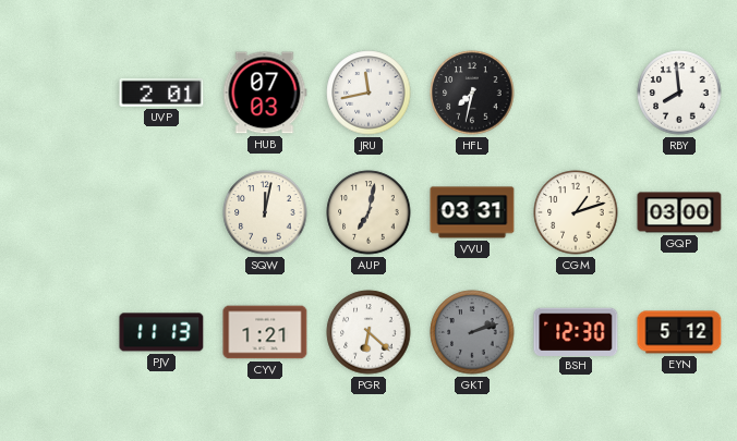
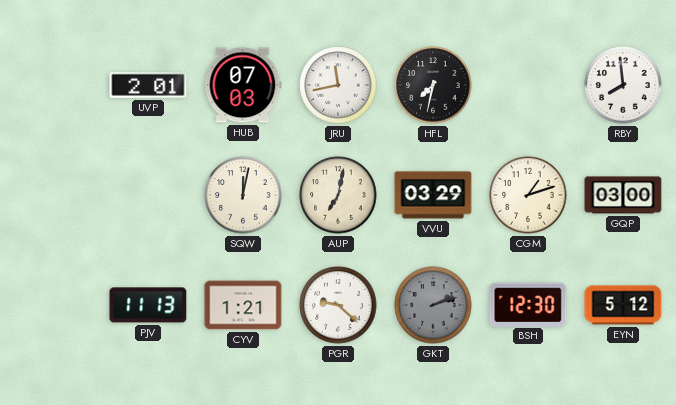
VVU: 03:31 -> 03:29 (433, 195)
PGR: 6:22 -> 9:22 (338, 305)
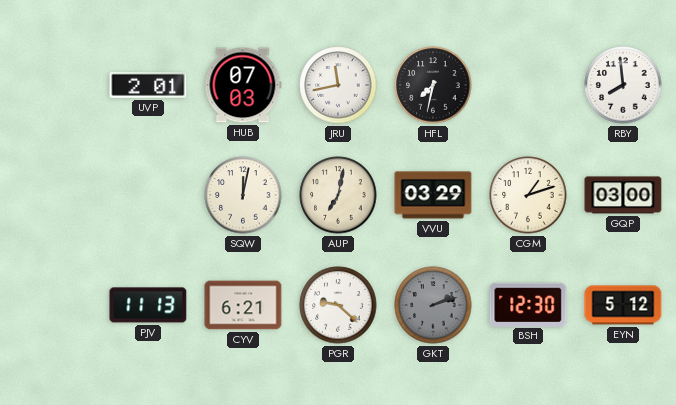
CYV: 1:21 -> 6:21 (243, 305)
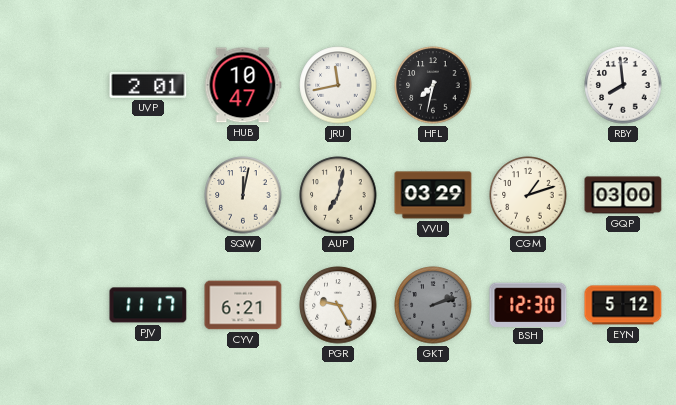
HUB: 07:03 -> 10:47 (243, 85)
PJV: 11:13 -> 11:17 (148, 305)
PGR: 9:22 -> 9:25 (338, 305)
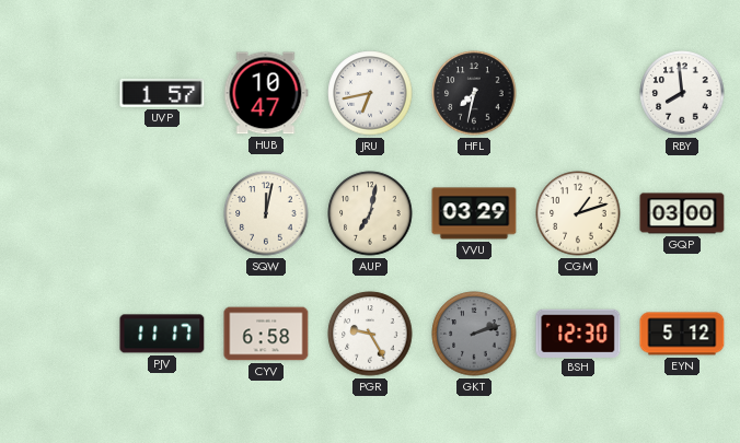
UVP: 2:01 -> 1:57 (162, 93)
JRU: 11:43 -> 6:43 (370, 93)
CYV: 6:21 -> 6:58 (266, 334)
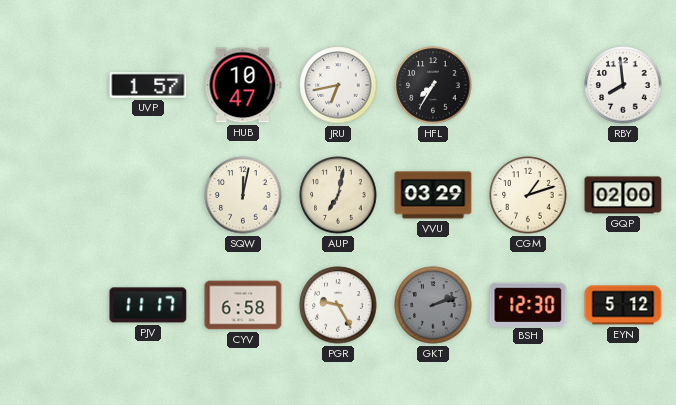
HFL: 7:32 -> 7:35 (433, 85)
GQP: 03:00 -> 02:00 (623, 195)
